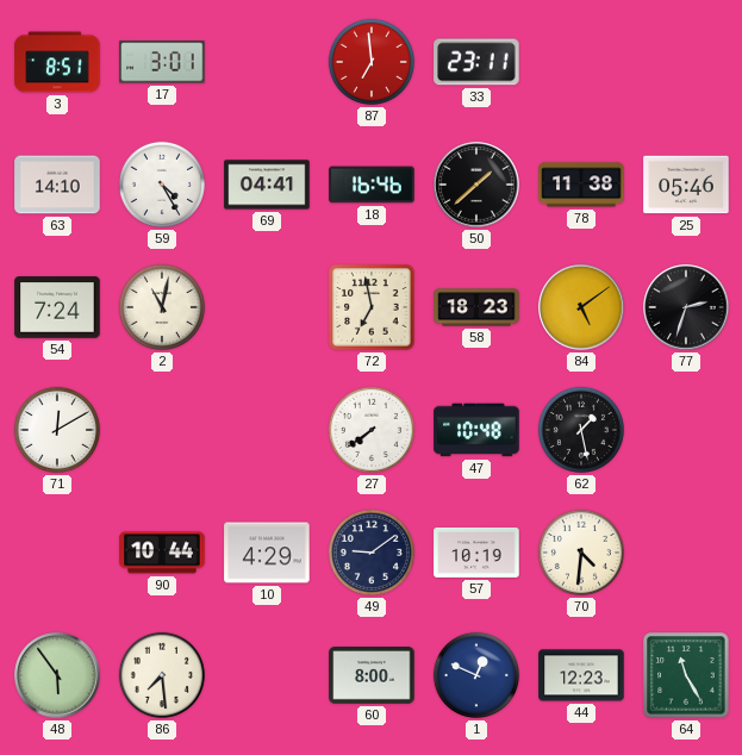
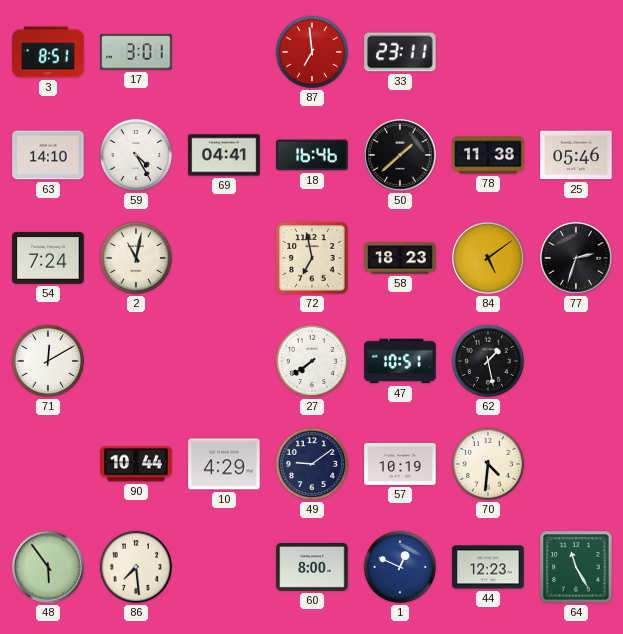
47: 10:48 -> 10:51 (400, 361)
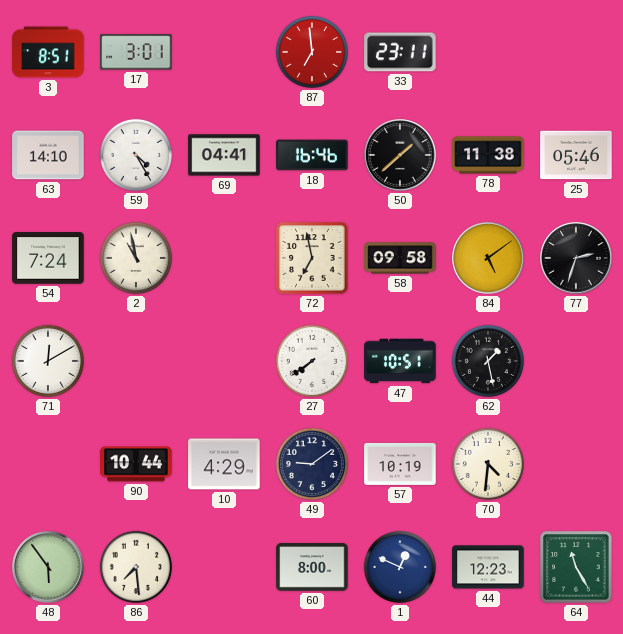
2: 11:02 -> 10:58 (136, 258)
58: 18:23 -> 09:58 (400, 258)
